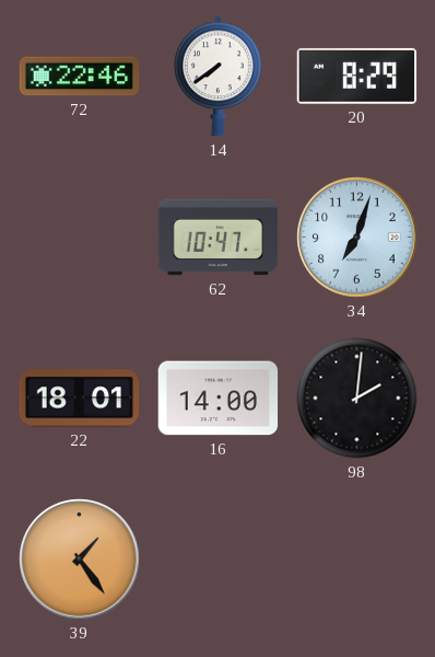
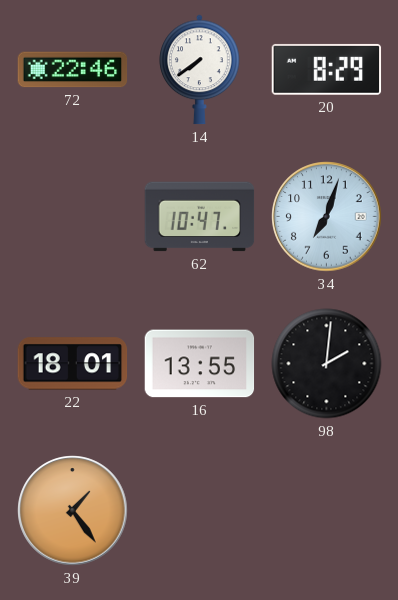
16: 14:00 -> 13:55 (200, 364)
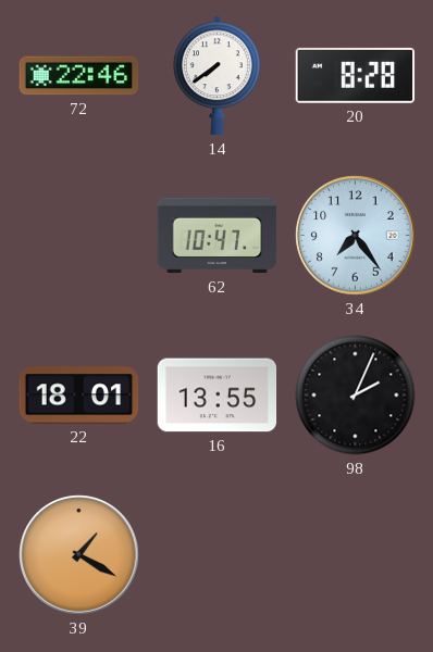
20: 8:29 -> 8:28 (356, 75)
34: 7:03 -> 7:24 (356, 236)
98: 2:01 -> 2:04 (356, 396)
39: 1:24 -> 1:20 (79, 555)
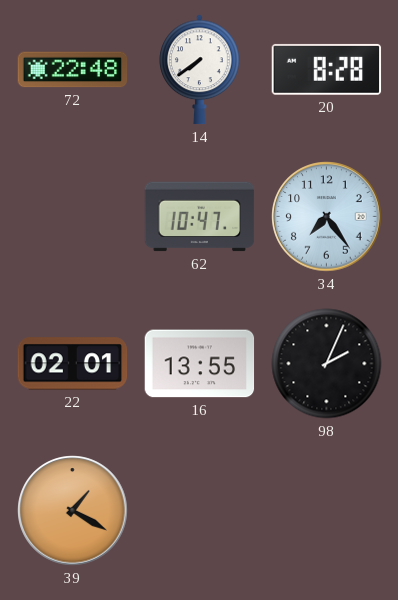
72: 22:46 -> 22:48 (73, 70)
22: 18:01 -> 02:01 (73, 364)
